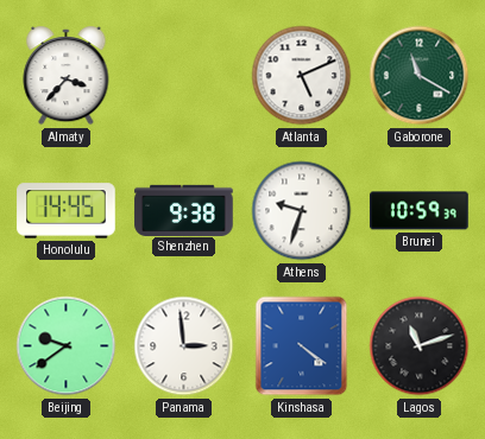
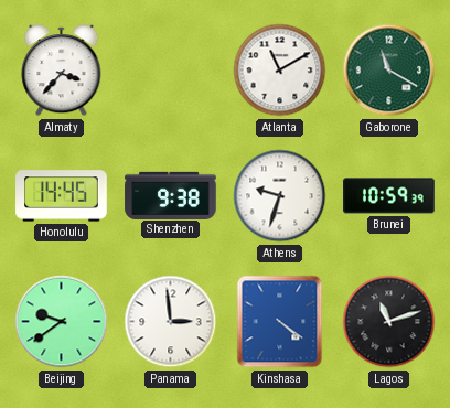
Atlanta: 5:11 -> 11:10 (280, 71)
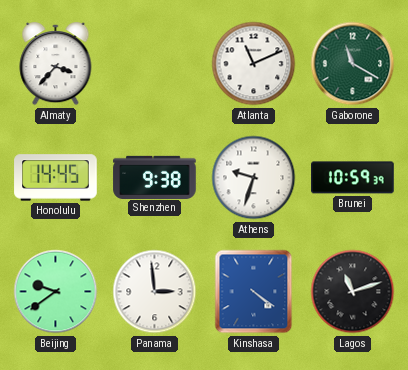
Atlanta: 11:10 -> 11:11 (254, 64)
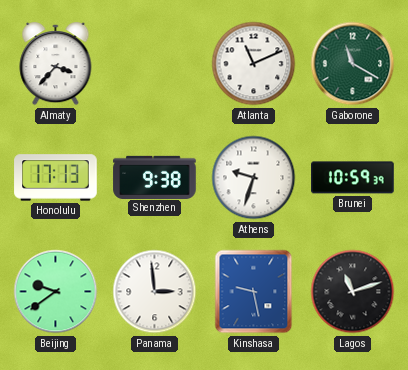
Honolulu: 14:45 -> 17:13 (56, 178)
Kinshasa: 4:21 -> 9:28 (254, 292)
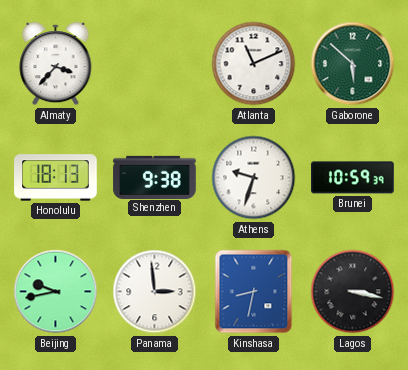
Gaborone: 11:20 -> 5:52 (353, 64)
Honolulu: 17:13 -> 18:13 (56, 178)
Beijing: 9:39 -> 9:43 (56, 292)
Kinshasa: 9:28 -> 8:32 (254, 292)
Lagos: 11:12 -> 3:17 (353, 292)
